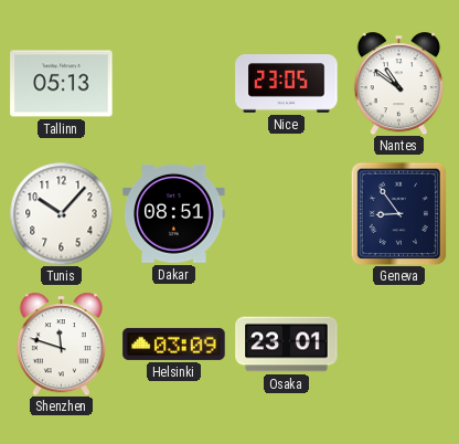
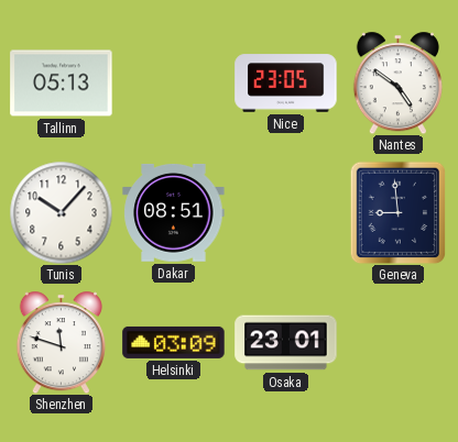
Nantes: 10:51 -> 4:51 (397, 82)
Geneva: 8:54 -> 8:59 (399, 212)
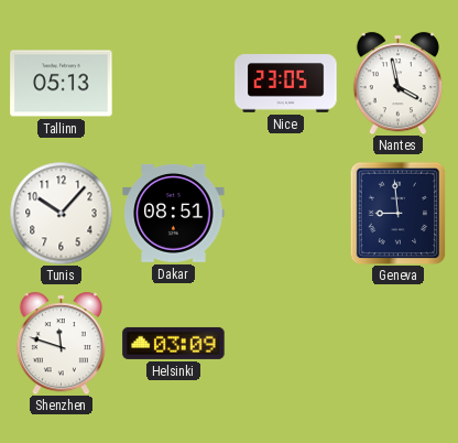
Nantes: 4:51 -> 3:58 (397, 83)
Osaka: 23:01 -> none (286, 343)
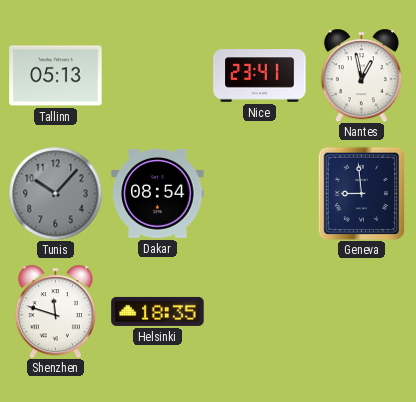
Nice: 23:05 -> 23:41 (260, 76)
Nantes: 3:58 -> 12:58 (361, 75)
Tunis dial: white -> grey (55, 193)
Dakar: 08:51 -> 08:54 (158, 194)
Helsinki: 03:09 -> 18:35 (158, 311)
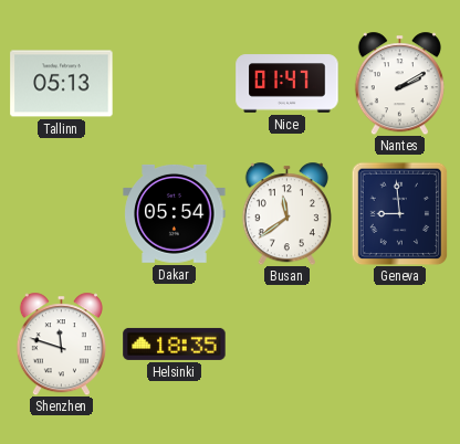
Nice: 23:41 -> 01:47 (287, 84)
Nantes: 12:58 -> 2:10 (399, 83)
Tunis: 10:07 -> none (55, 193)
Dakar: 08:54 -> 05:54 (175, 214)
Busan: none -> 11:39 (286, 213)
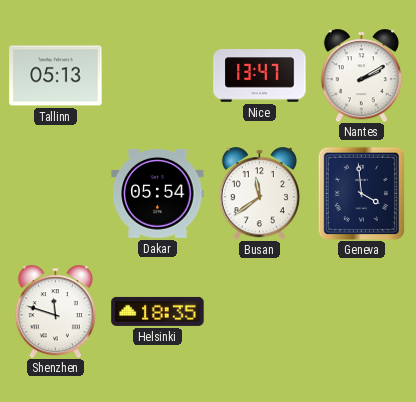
Nice: 01:47 -> 13:47 (260, 76)
Geneva: 8:59 -> 3:59 (362, 193)
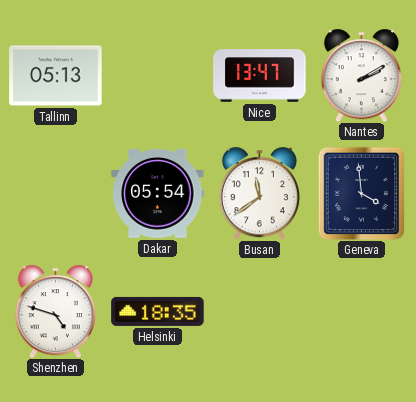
Shenzhen: 11:48 -> 4:48 (55, 311)
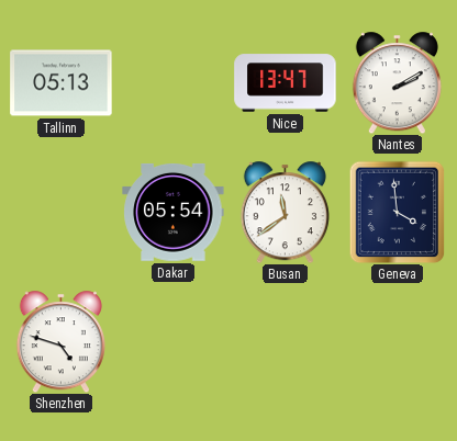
Helsinki: 18:35 -> none (158, 311)
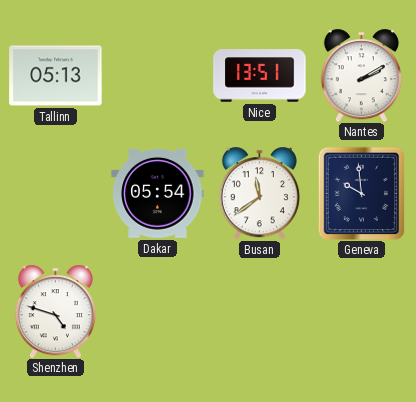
Nice: 13:47 -> 13:51 (260, 76)
Geneva: 3:59 -> 9:59 (362, 193)
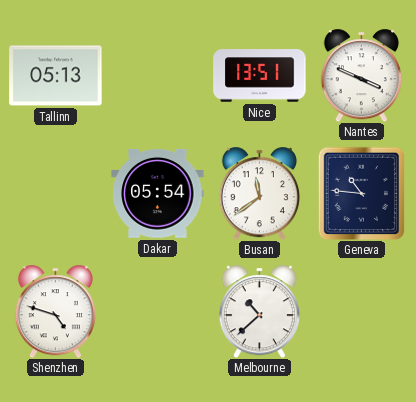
Nantes: 2:10 -> 3:49 (361, 75)
Geneva: 9:59 -> 10:46 (362, 193)
Melbourne: none -> 10:38 (259, 311)
